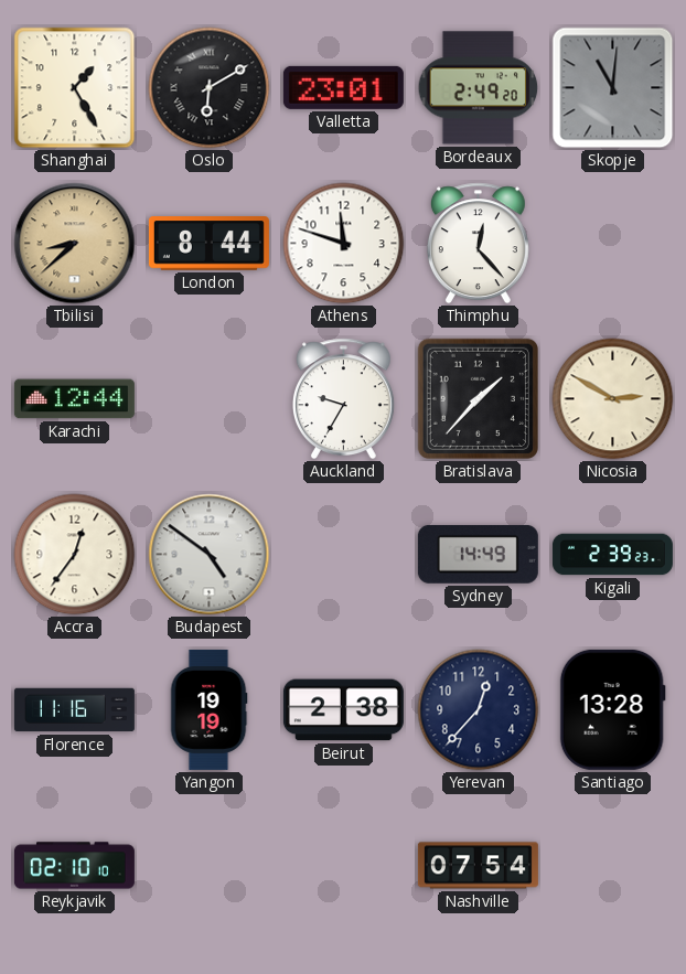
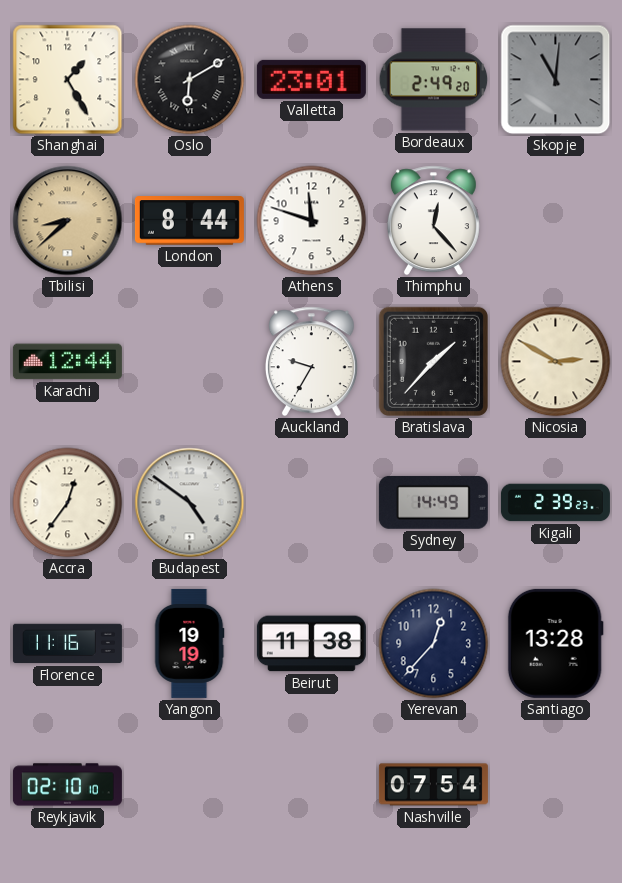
Beirut: 2:38 -> 11:38 (311, 644)
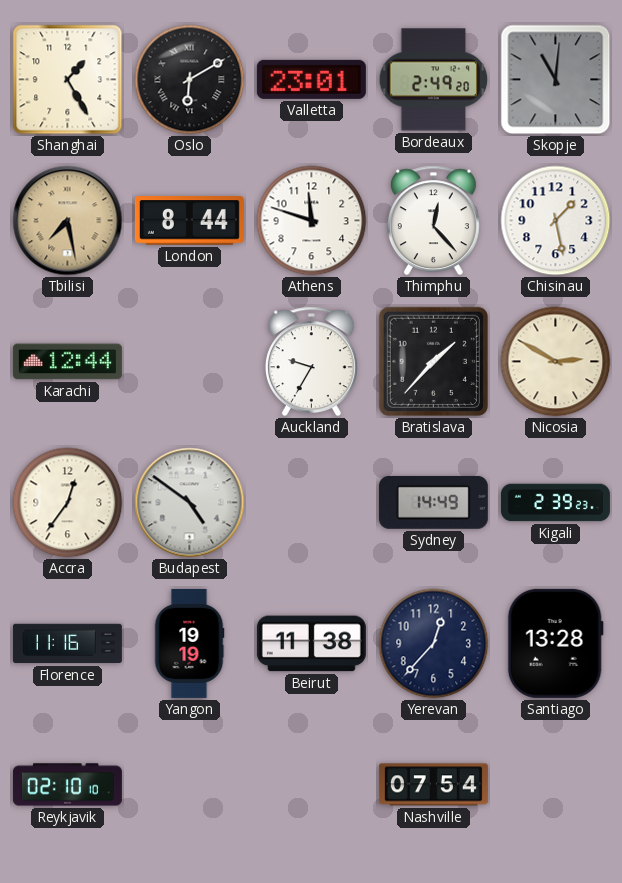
Tbilisi: 8:38 -> 7:28 (68, 221)
Chisinau: none -> 1:28 (556, 221)
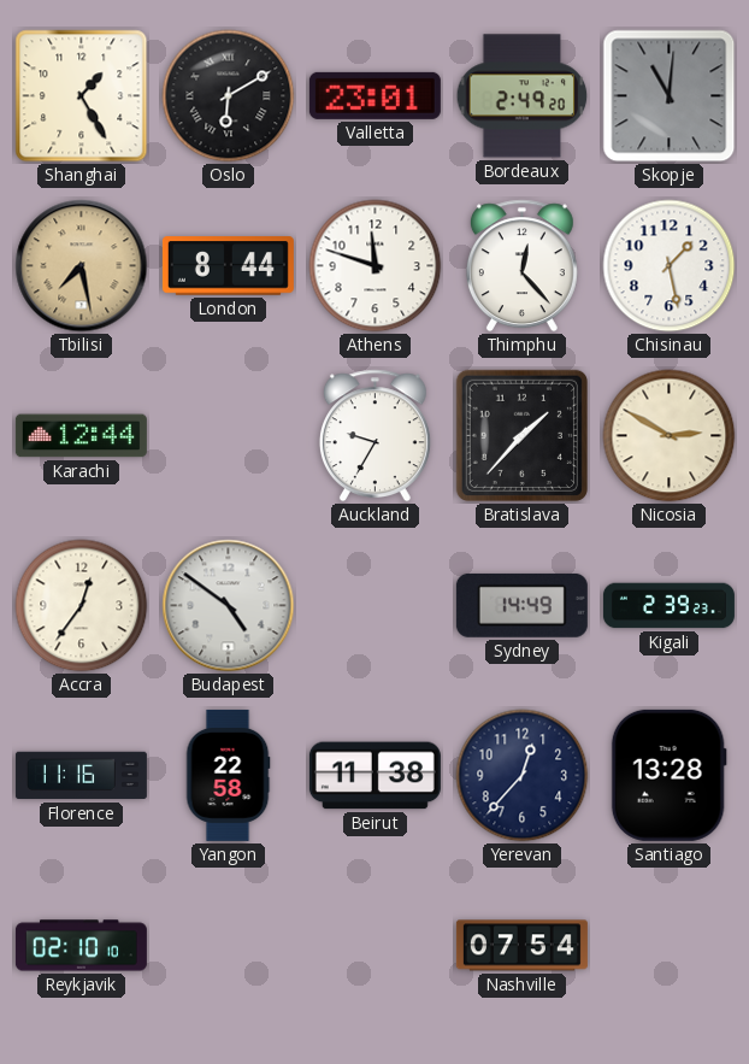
Yangon: 19:19 -> 22:58 (228, 775)
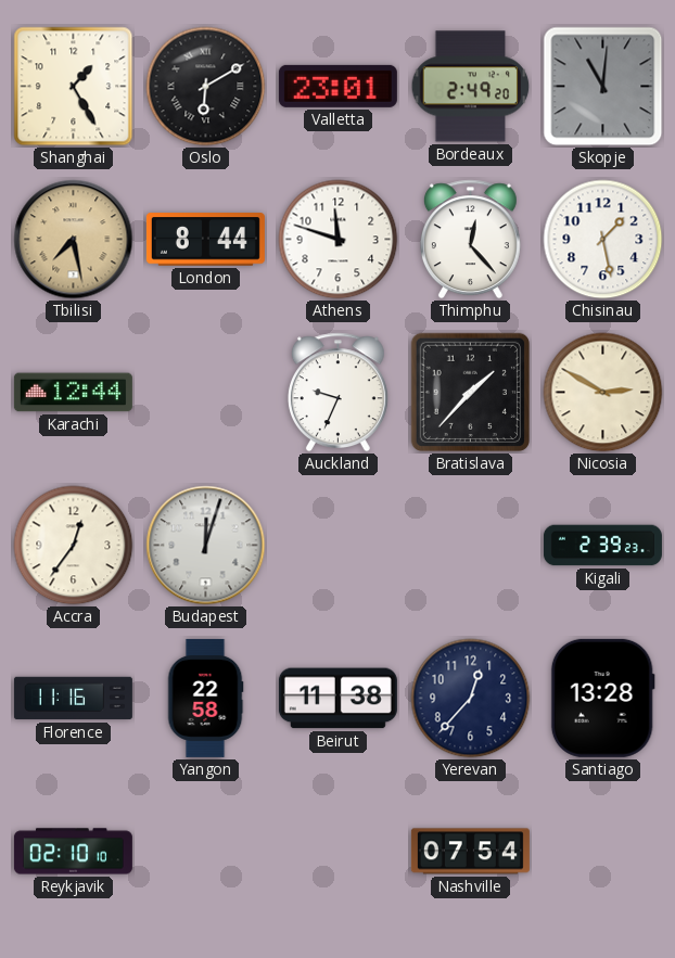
Auckland: 9:35 -> 9:34 (337, 393)
Budapest: 4:51 -> 12:03 (206, 546)
Sydney: 14:49 -> none (521, 605)
